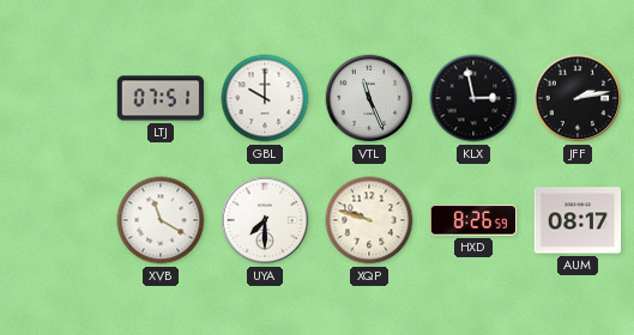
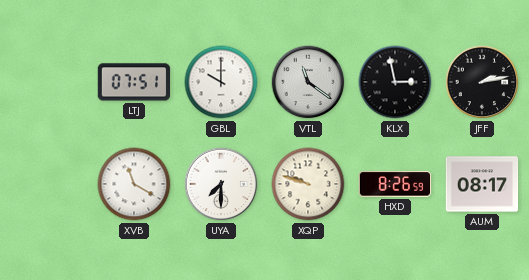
VTL: 11:26 -> 11:21 (308, 82)
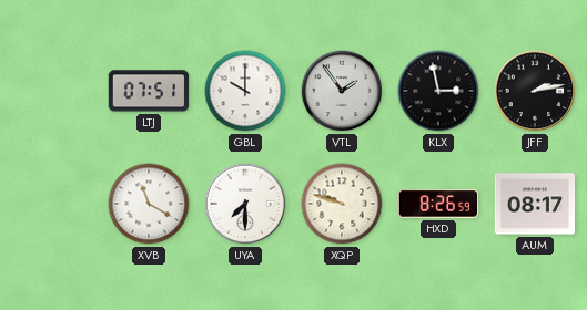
VTL: 11:21 -> 1:54 (342, 91)
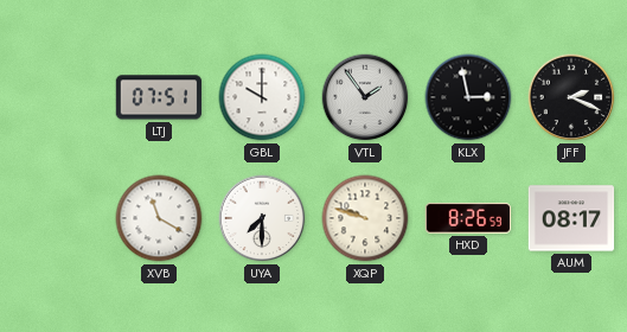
JFF: 2:13 -> 2:19 (571, 97)
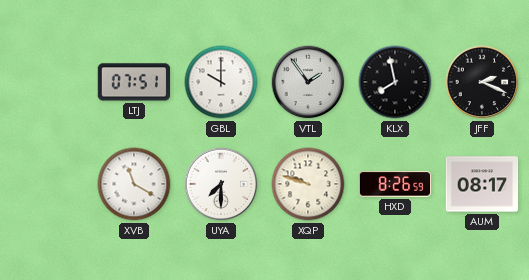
KLX: 2:58 -> 7:58 (395, 82)
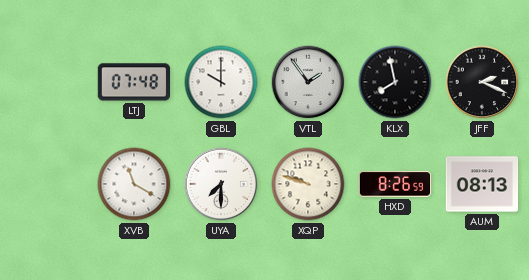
LTJ: 07:51 -> 07:48 (134, 82)
AUM: 08:17 -> 08:13 (482, 184)
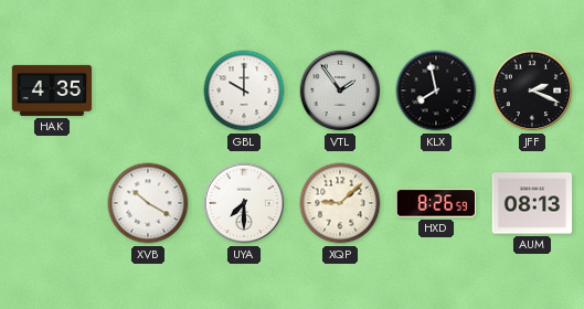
HAK: none -> 4:35 (52, 90)
LTJ: 07:48 -> none (134, 82)
XVB: 11:20 -> 10:20 (148, 203)
XQP: 9:48 -> 9:08 (340, 203)
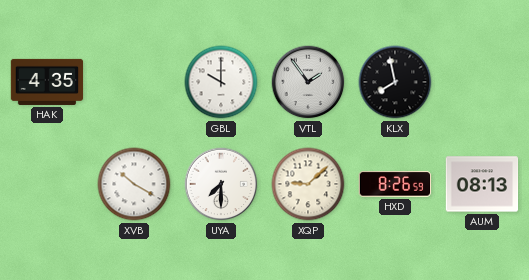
JFF: 2:19 -> none (532, 90)
